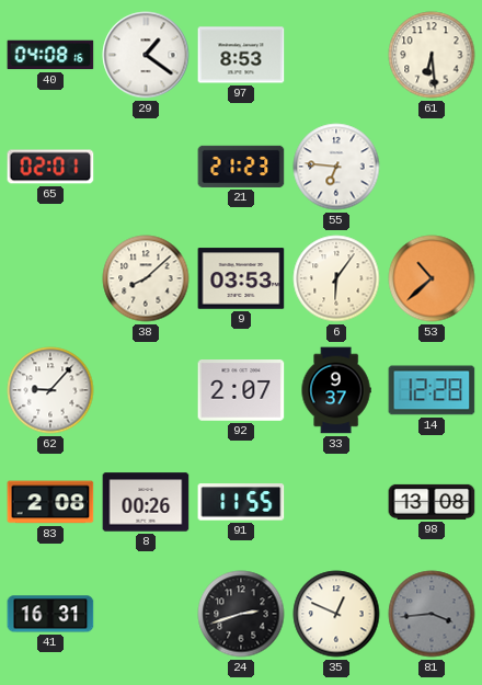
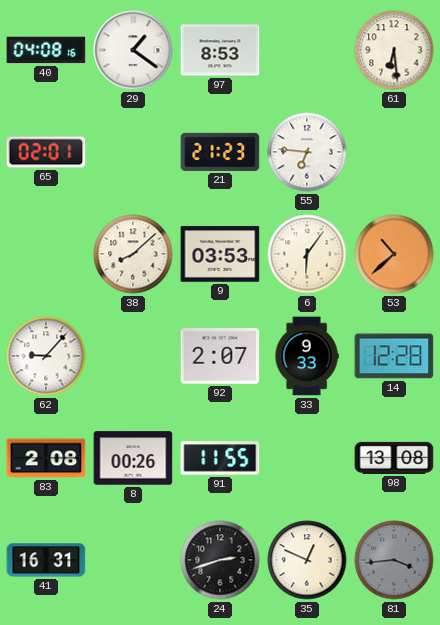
33: 9:37 -> 9:33 (307, 356)
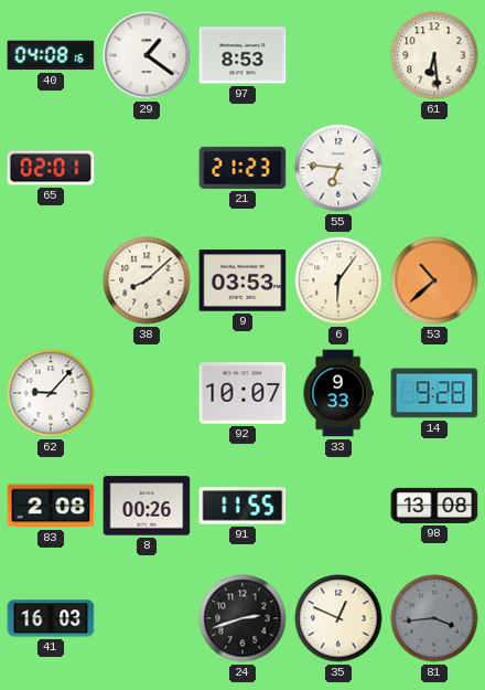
92: 2:07 -> 10:07 (242, 394)
14: 12:28 -> 9:28 (434, 393)
41: 16:31 -> 16:03 (51, 618)
